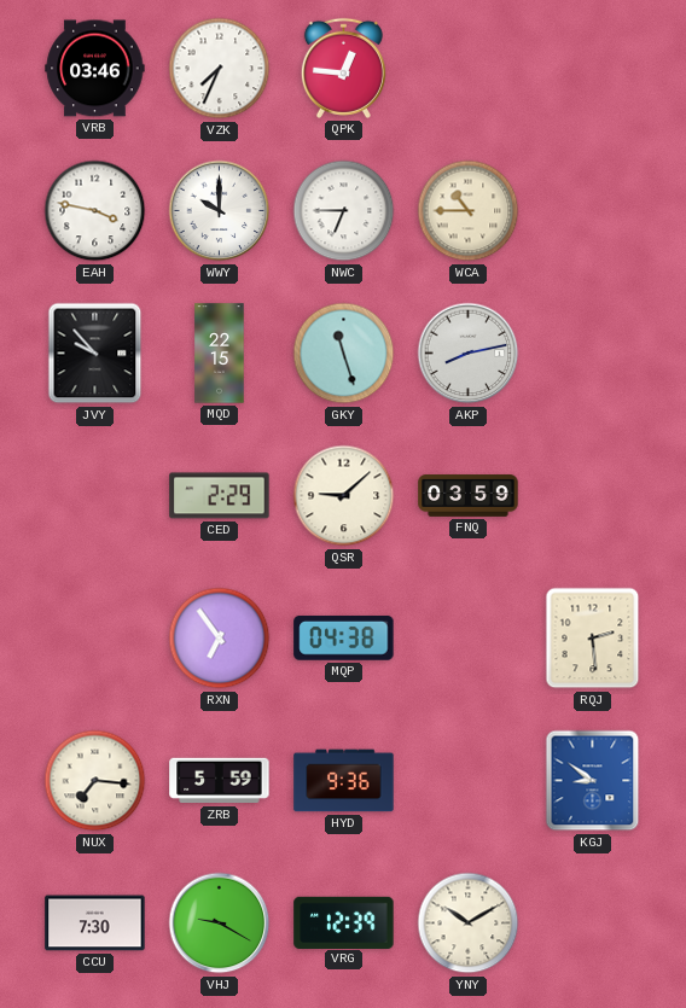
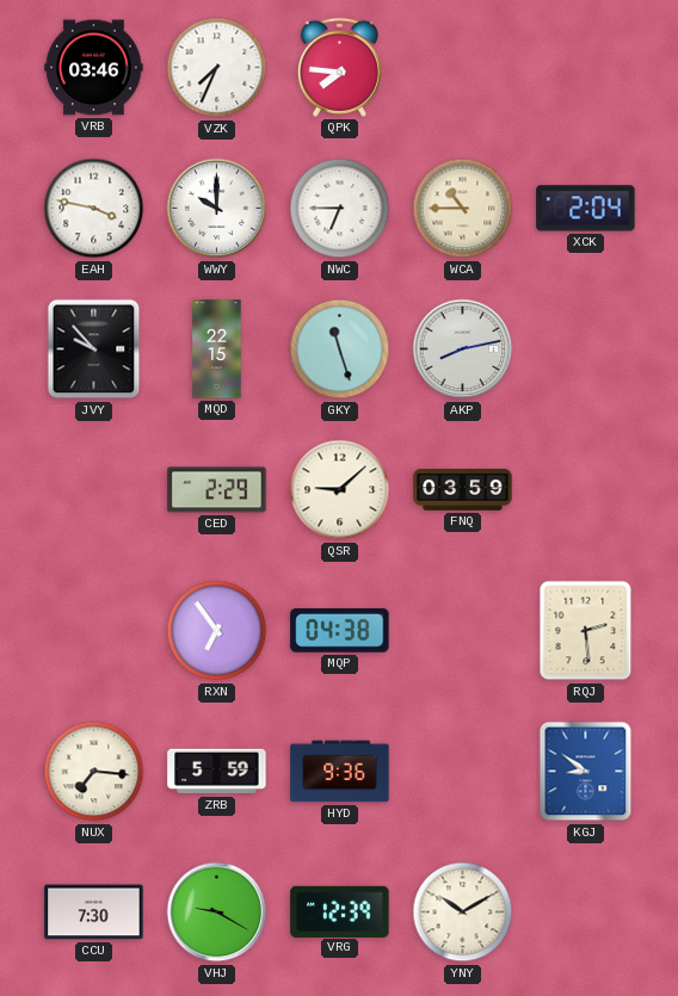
QPK: 12:46 -> 7:46 (339, 67)
XCK: none -> 2:04 (586, 209)
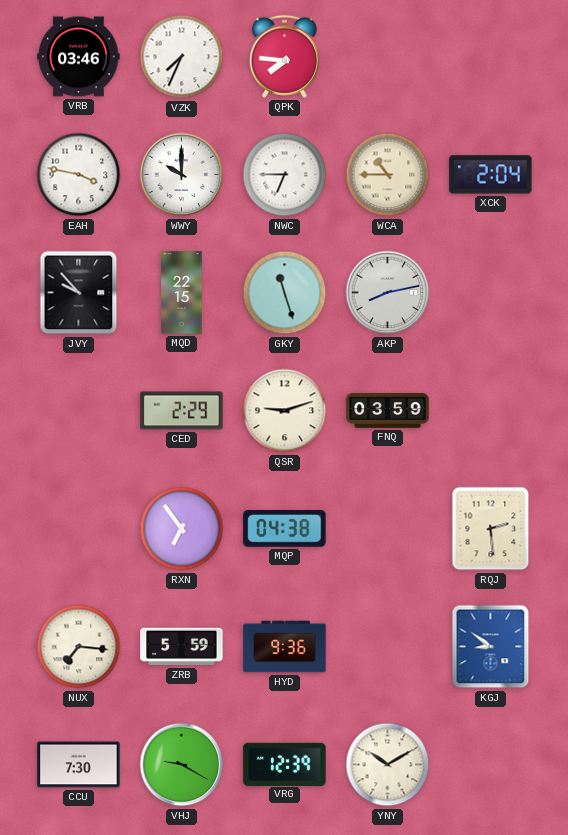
QSR: 9:08 -> 9:12 (285, 411)
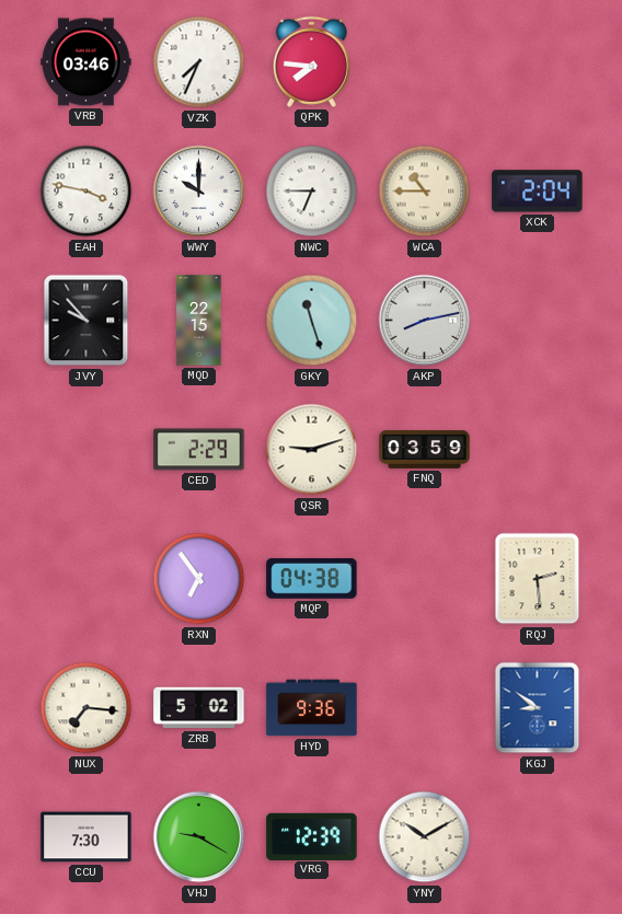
ZRB: 5:59 -> 5:02 (199, 708)
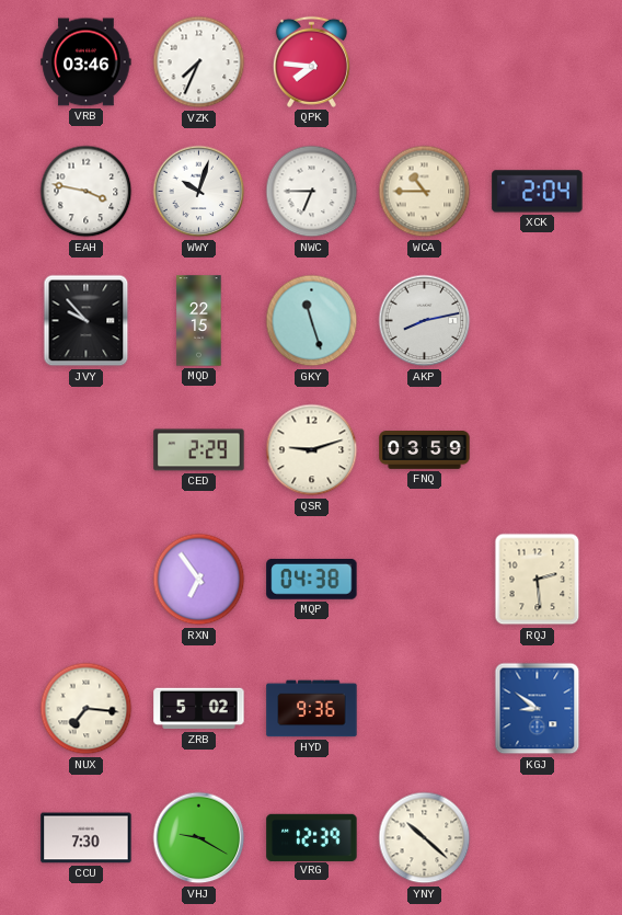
WWY: 10:00 -> 10:03 (199, 192)
YNY: 10:10 -> 10:22 (425, 838)
